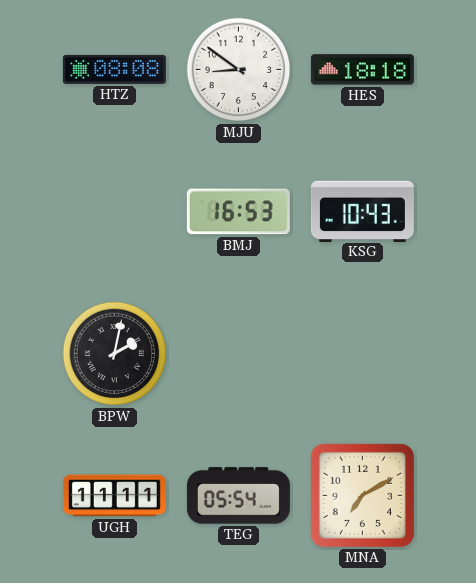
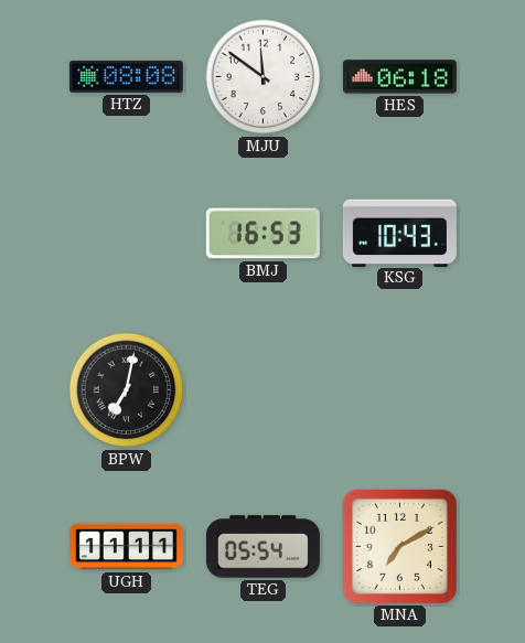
MJU: 8:51 -> 11:51 (264, 77)
HES: 18:18 -> 06:18 (399, 77)
BPW: 2:02 -> 7:02 (127, 390)
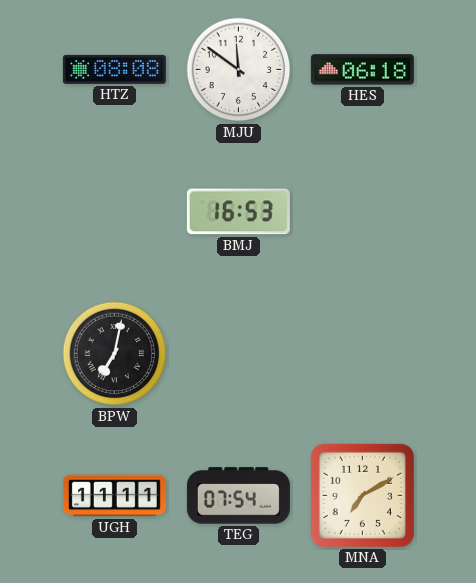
KSG: 10:43 -> none (399, 233)
TEG: 05:54 -> 07:54 (238, 496)
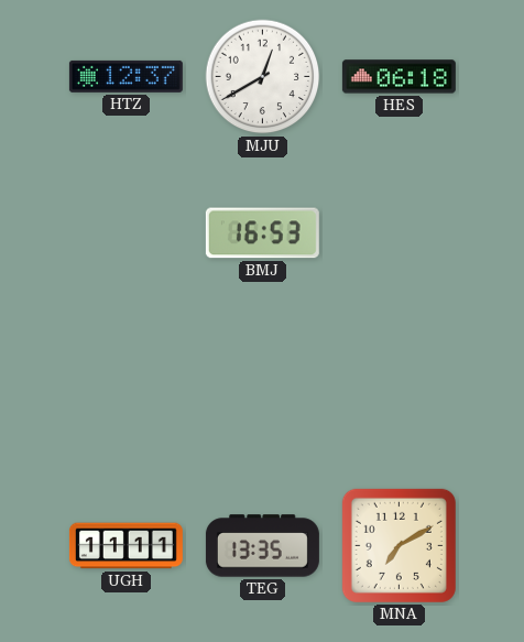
HTZ: 08:08 -> 12:37 (125, 76)
MJU: 11:51 -> 12:40 (263, 77)
BPW: 7:02 -> none (115, 354)
TEG: 07:54 -> 13:35 (262, 546)
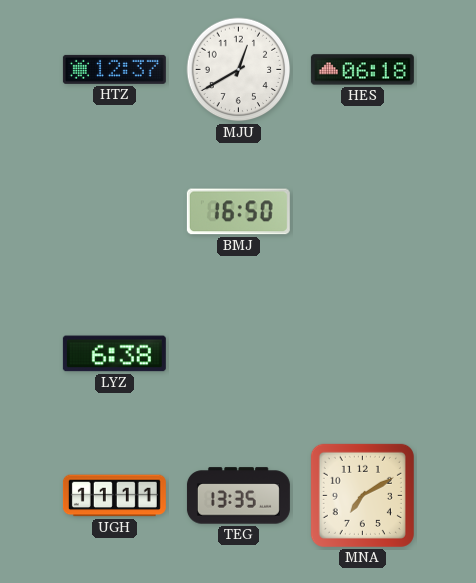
BMJ: 16:53 -> 16:50 (238, 212)
LYZ: none -> 6:38 (114, 354)
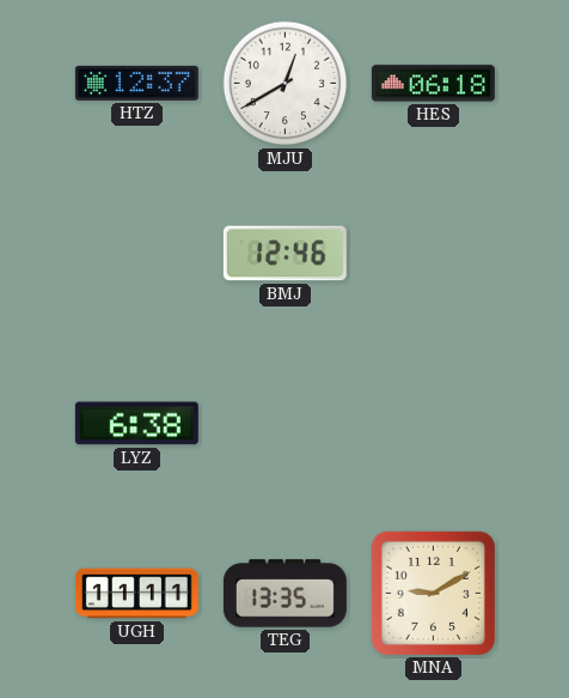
BMJ: 16:50 -> 12:46 (284, 254)
MNA: 7:10 -> 9:10 (433, 593)
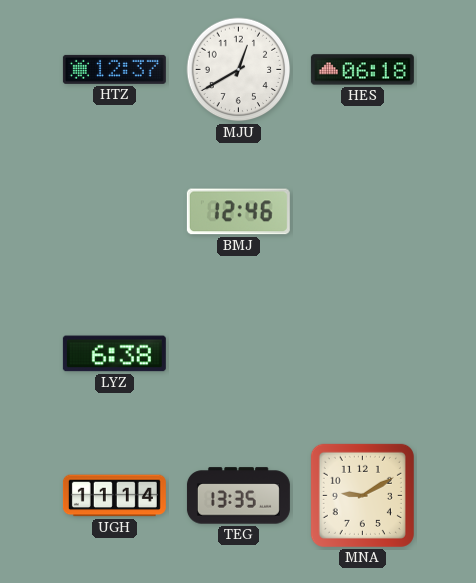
UGH: 11:11 -> 11:14 (114, 496)
